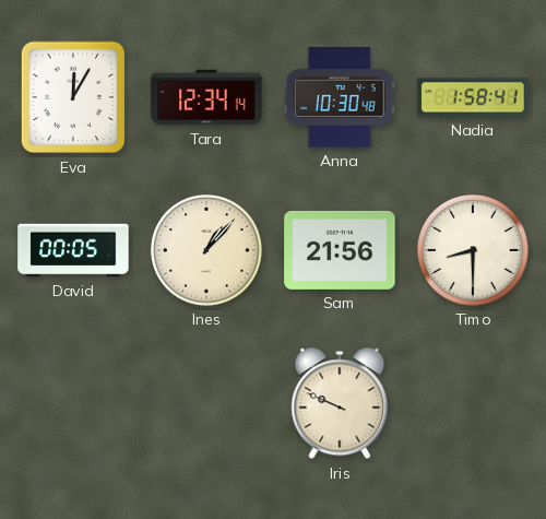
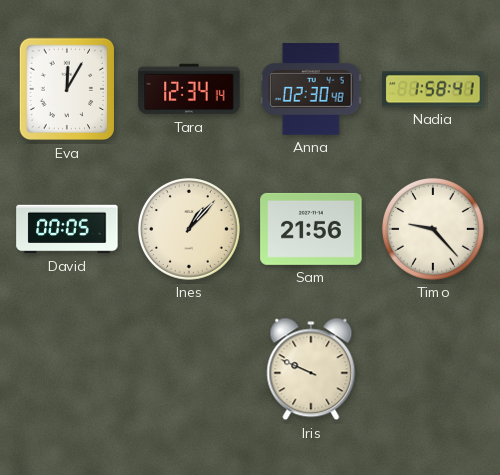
Anna: 10:30 -> 02:30 (311, 89)
Timo: 8:30 -> 9:23 (433, 229)
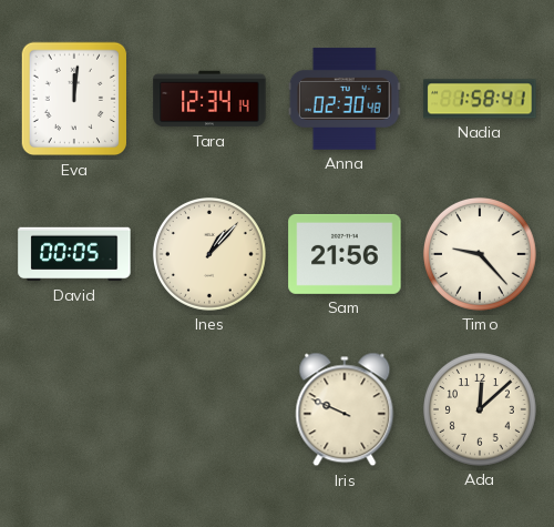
Eva: 12:05 -> 12:01 (73, 99)
Ada: none -> 12:08 (480, 409)
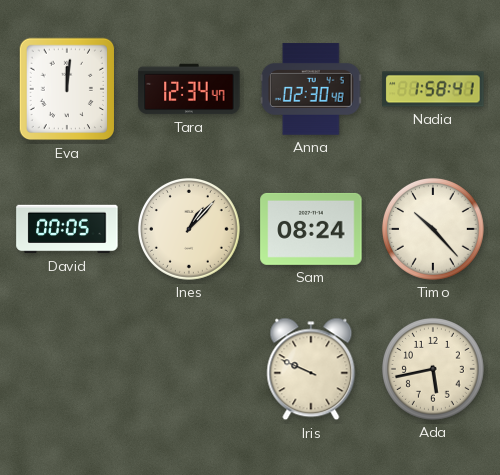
Tara: 12:34:14 -> 12:34:47 (189, 89)
Sam: 21:56 -> 08:24 (311, 229)
Timo: 9:23 -> 10:23 (433, 229)
Ada: 12:08 -> 5:43 (433, 369)
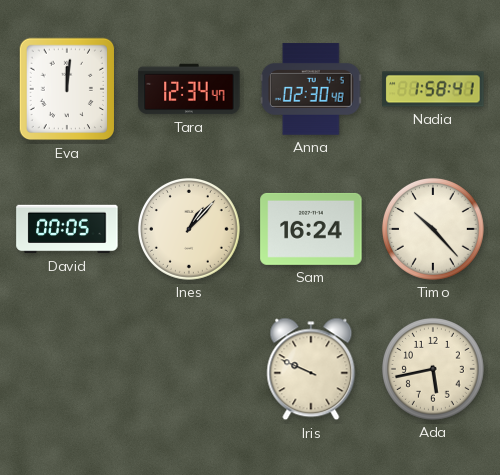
Sam: 08:24 -> 16:24 (311, 229)
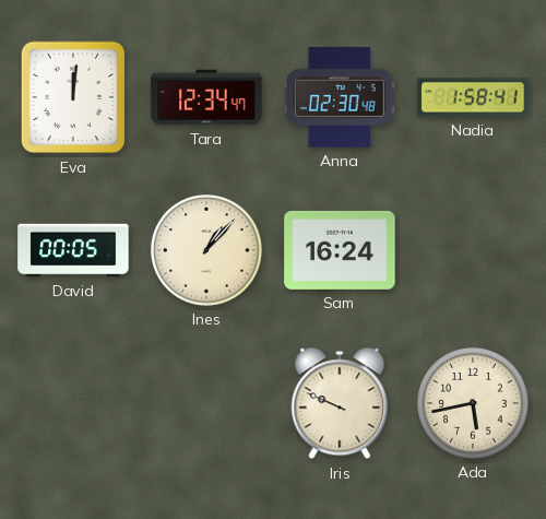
Timo: 10:23 -> none (433, 229)
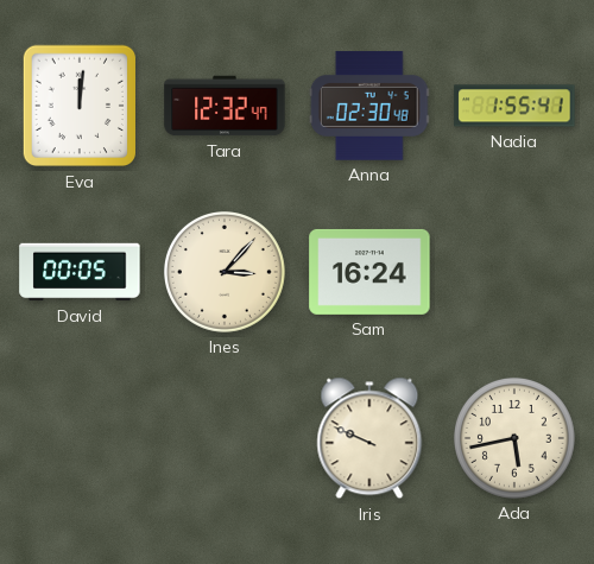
Tara: 12:34 -> 12:32 (225, 106)
Nadia: 1:58 -> 1:55 (514, 106)
Ines: 1:07 -> 3:07 (225, 272)
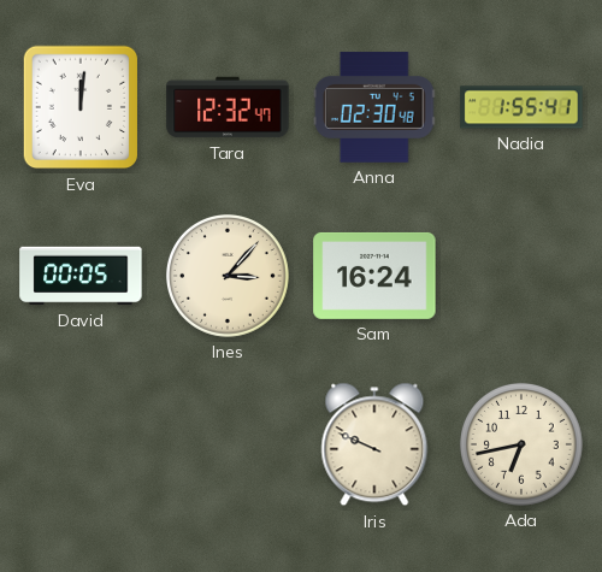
Ada: 5:43 -> 6:43 (521, 444)
